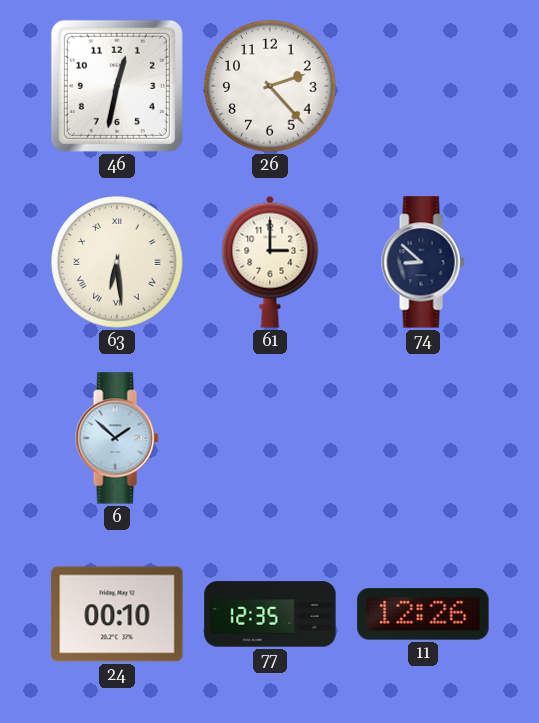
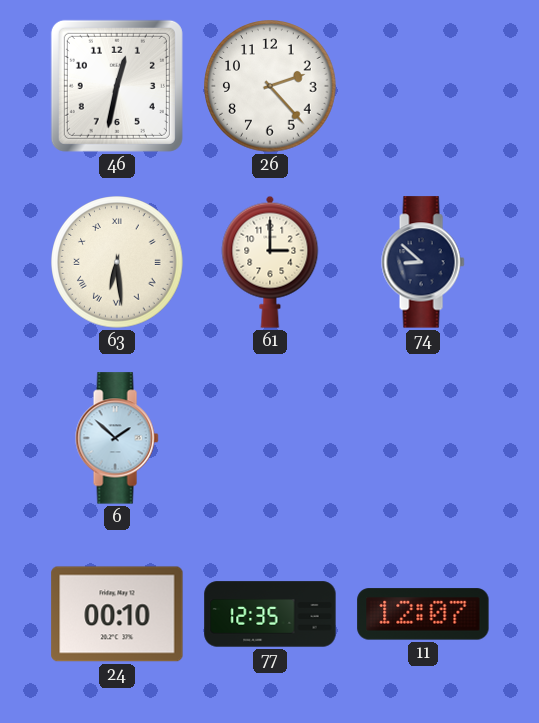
11: 12:26 -> 12:07 (423, 614)
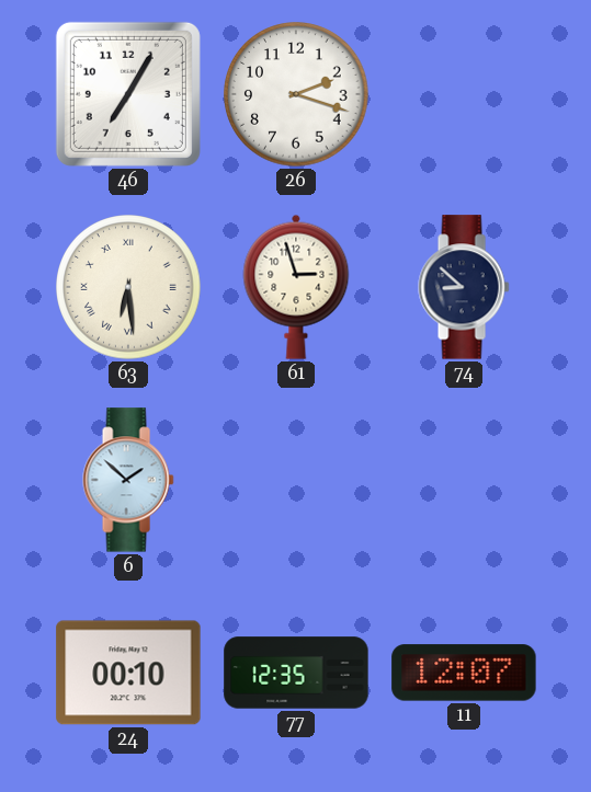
46: 12:32 -> 7:05 (128, 94)
26: 2:23 -> 2:18 (296, 94)
61: 3:00 -> 2:57 (296, 287)
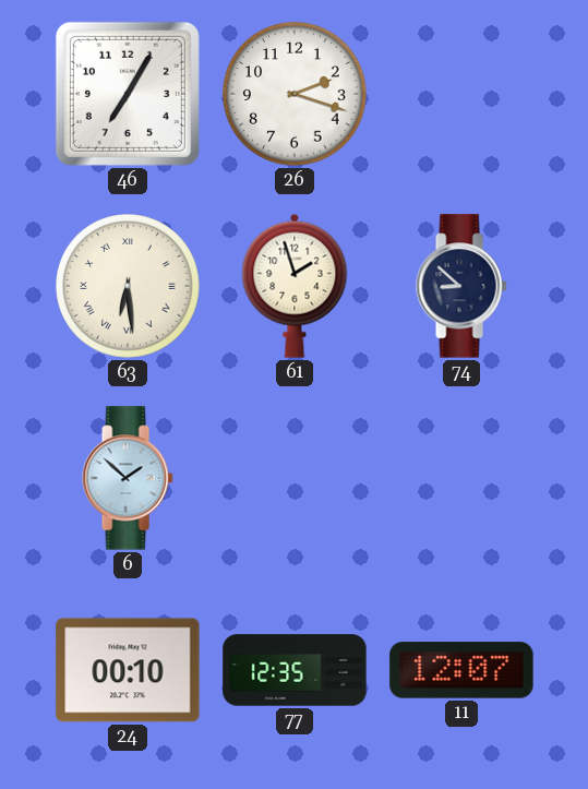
61: 2:57 -> 1:57 (295, 286)
